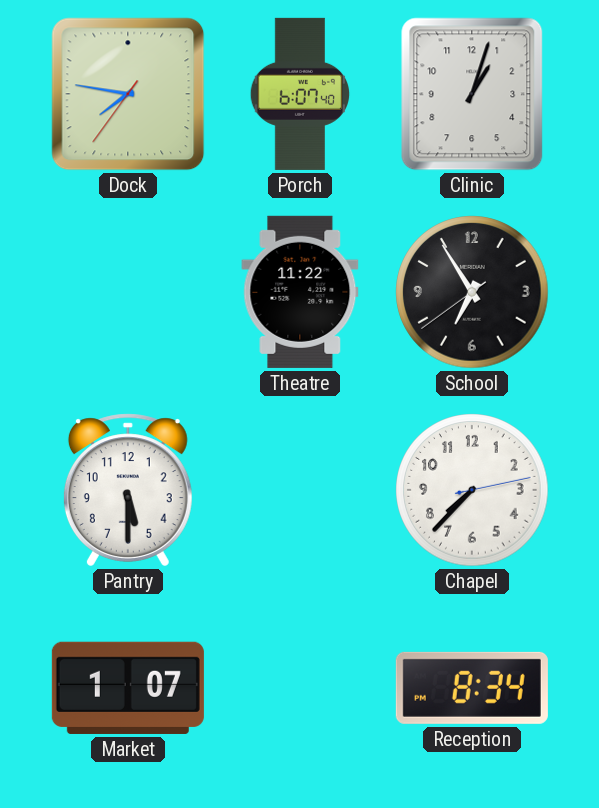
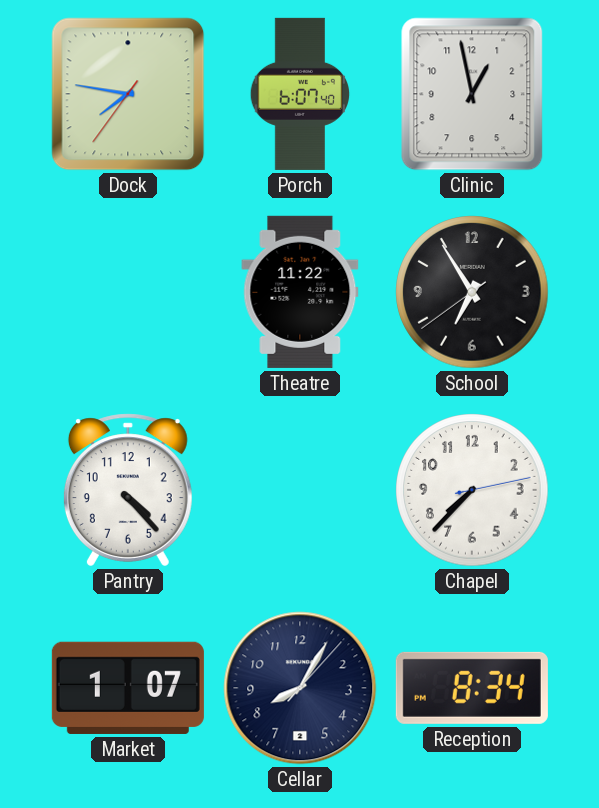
Clinic: 1:03 -> 12:58 (472, 94)
Pantry: 5:30 -> 4:23 (128, 490)
Cellar: none -> 8:05 (300, 688)
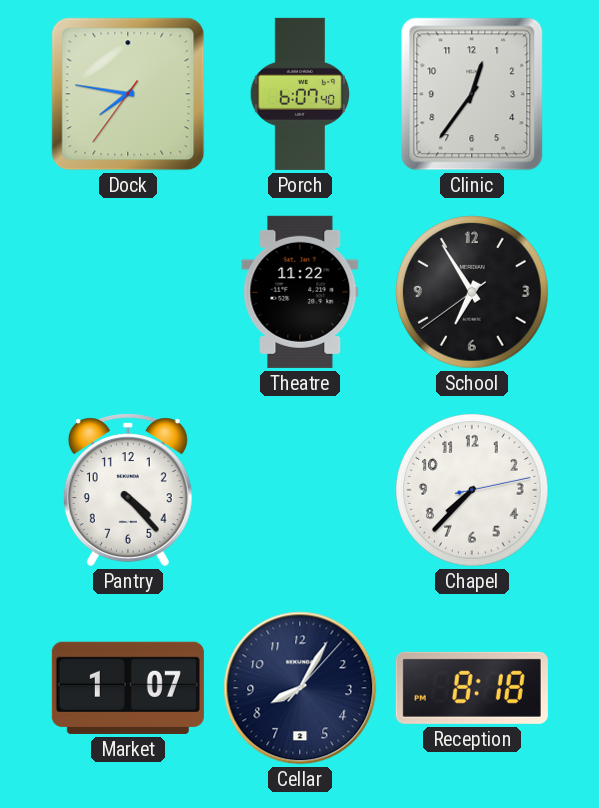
Clinic: 12:58 -> 12:36 (472, 94)
Reception: 8:34 -> 8:18 (472, 688)
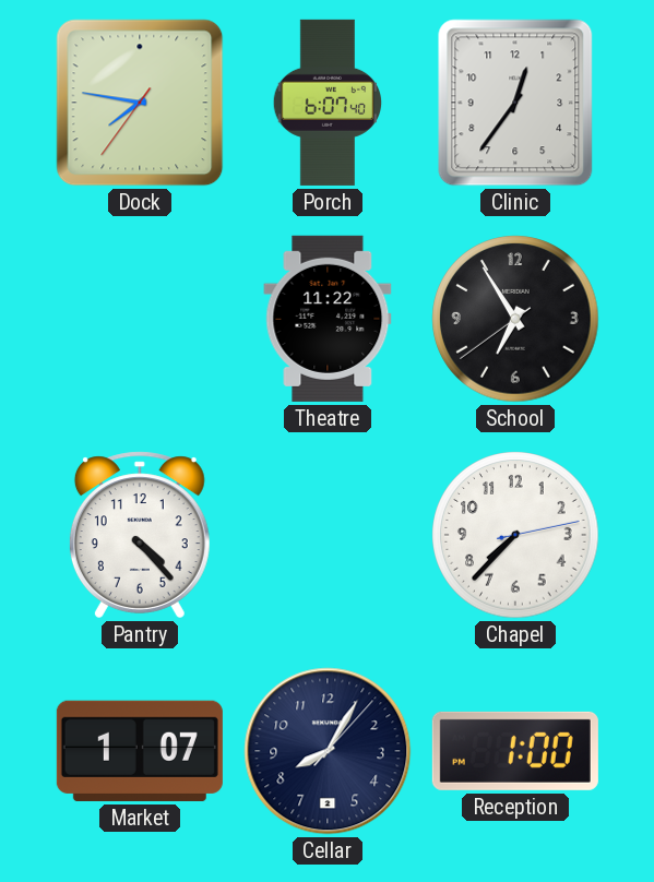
Reception: 8:18 -> 1:00 (515, 751)
